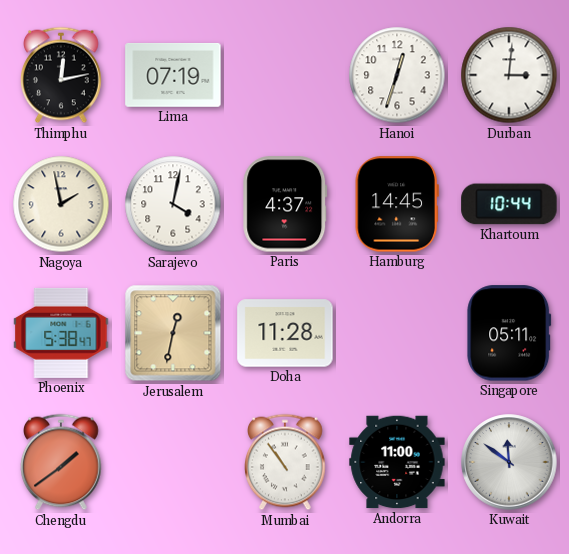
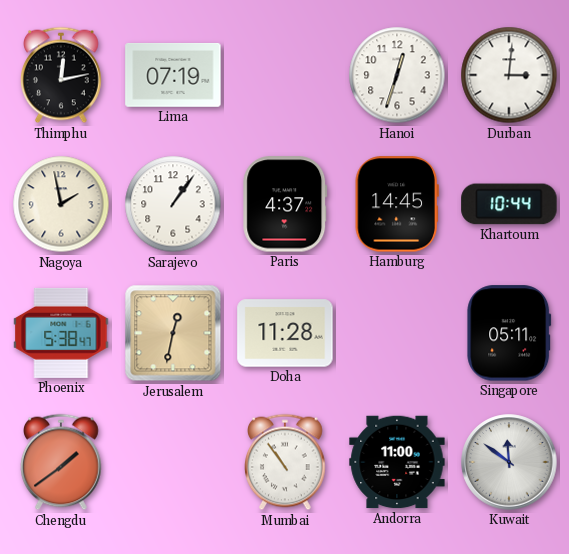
Sarajevo: 4:02 -> 1:06 (173, 204)
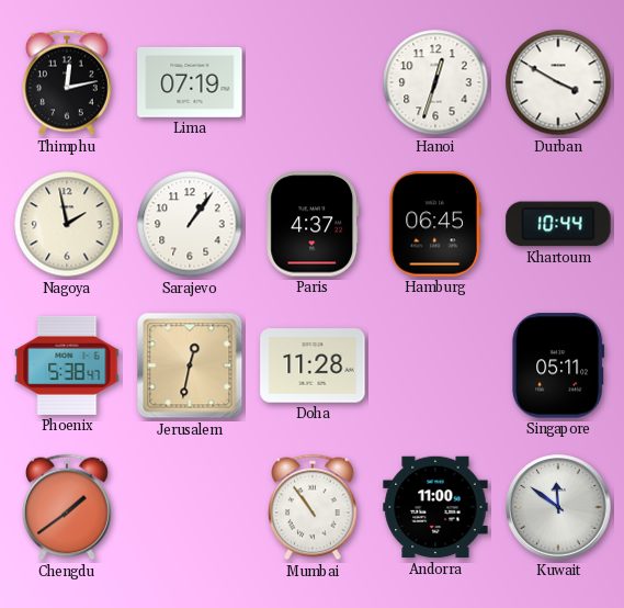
Durban: 3:01 -> 3:50 (558, 82)
Hamburg: 14:45 -> 06:45 (435, 224)
